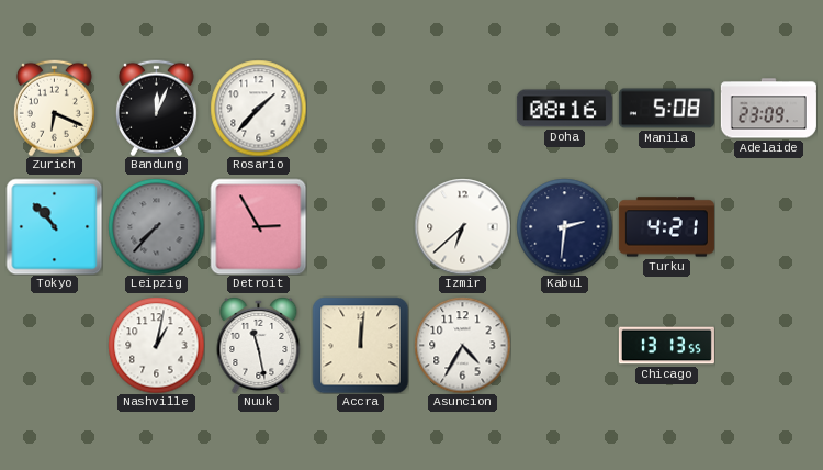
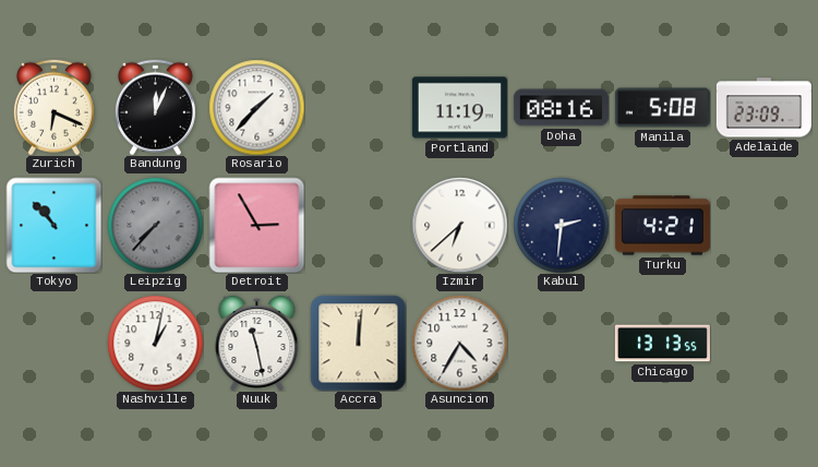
Portland: none -> 11:19 (459, 108)
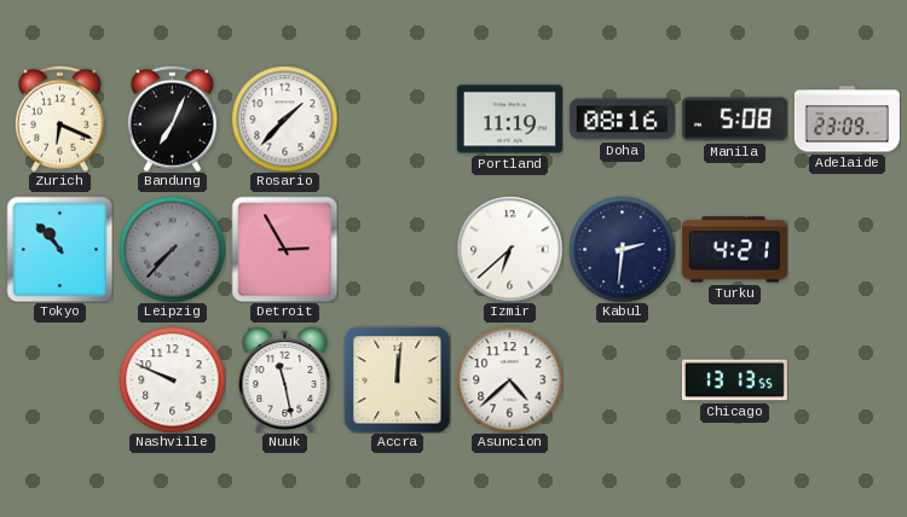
Bandung: 12:04 -> 7:04 (172, 118)
Nashville: 1:02 -> 9:49 (172, 379)
Asuncion: 4:35 -> 4:38 (509, 379)
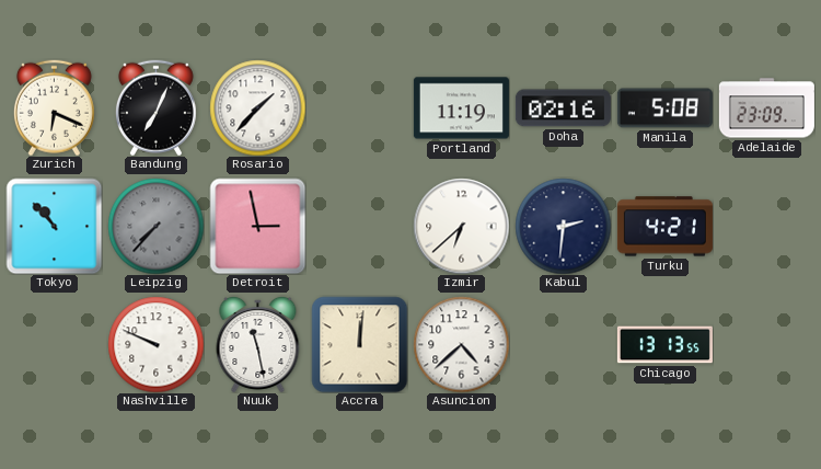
Doha: 08:16 -> 02:16 (563, 108)
Detroit: 2:55 -> 2:58 (257, 226)
